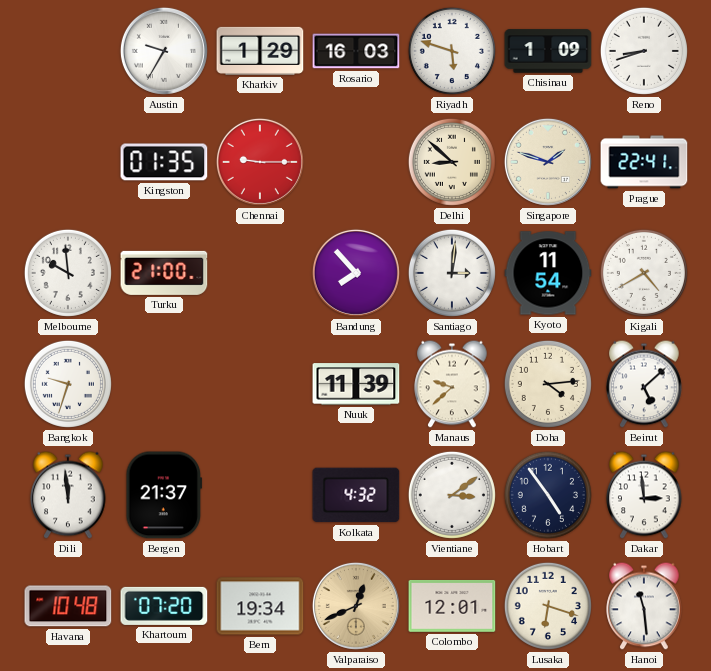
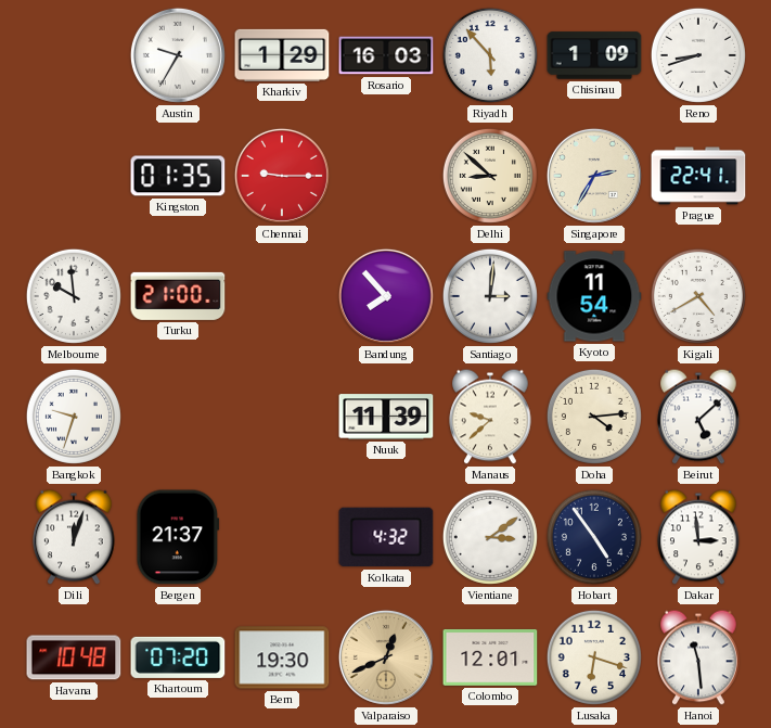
Riyadh: 5:48 -> 5:53 (490, 55)
Singapore: 1:48 -> 2:35 (594, 176)
Dili: 11:59 -> 12:03 (74, 537)
Bern: 19:34 -> 19:30 (282, 657)
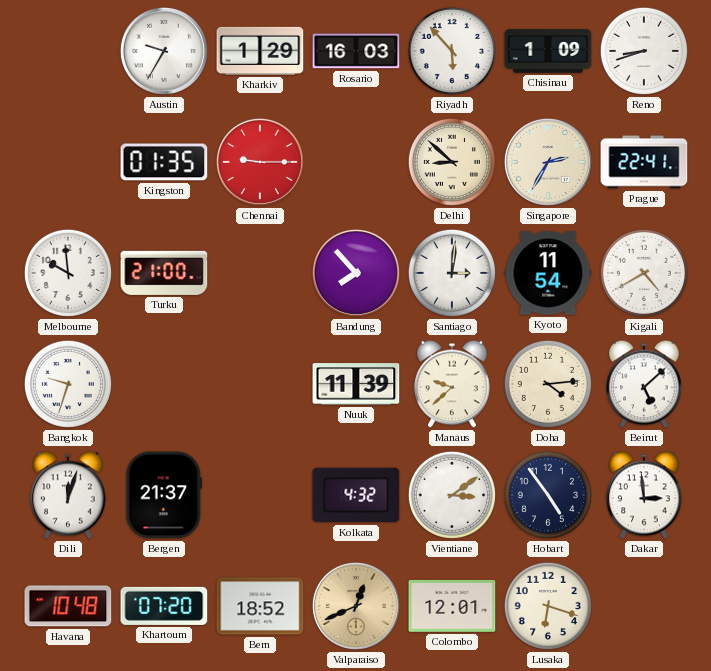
Bern: 19:30 -> 18:52 (260, 606)
Hanoi: 11:29 -> none (698, 657)
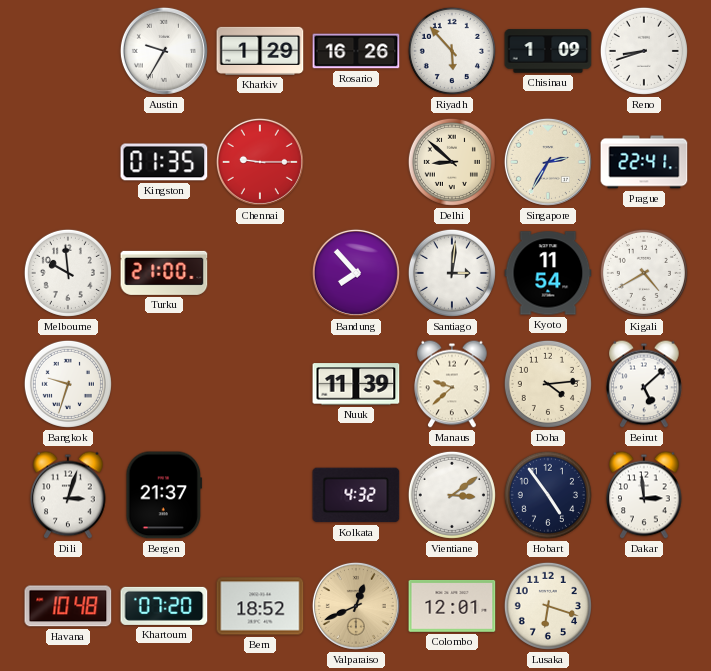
Rosario: 16:03 -> 16:26 (356, 51)
Dili: 12:03 -> 3:03 (68, 495)
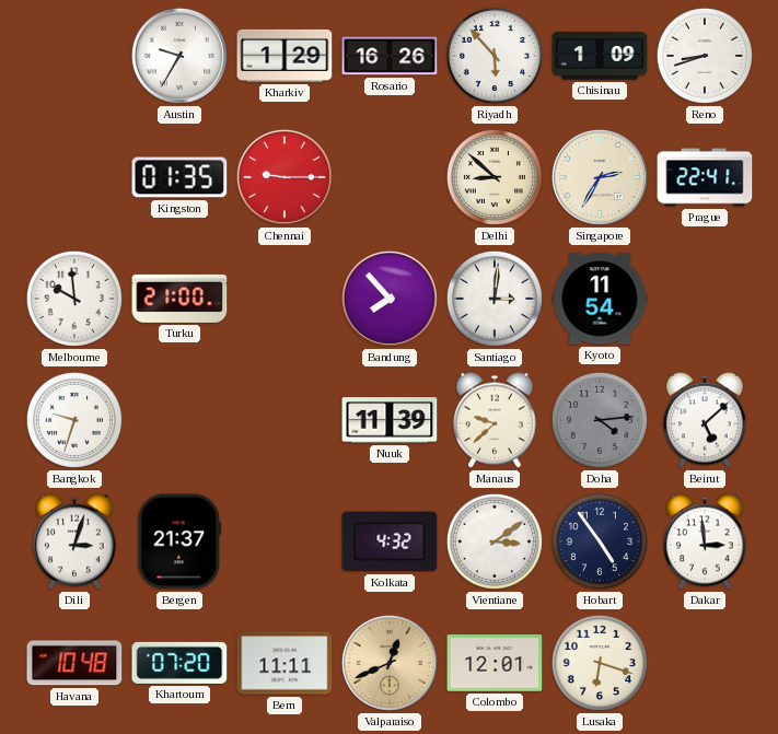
Kigali: 4:40 -> none (644, 273)
Doha dial: cream -> grey (600, 420)
Bern: 18:52 -> 11:11 (285, 663)
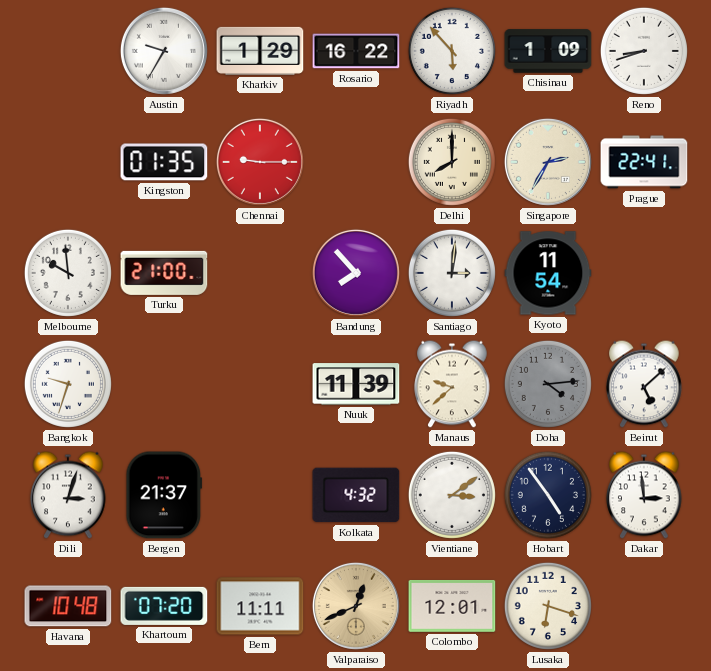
Rosario: 16:26 -> 16:22 (356, 51)
Delhi: 8:52 -> 8:00 (452, 162)
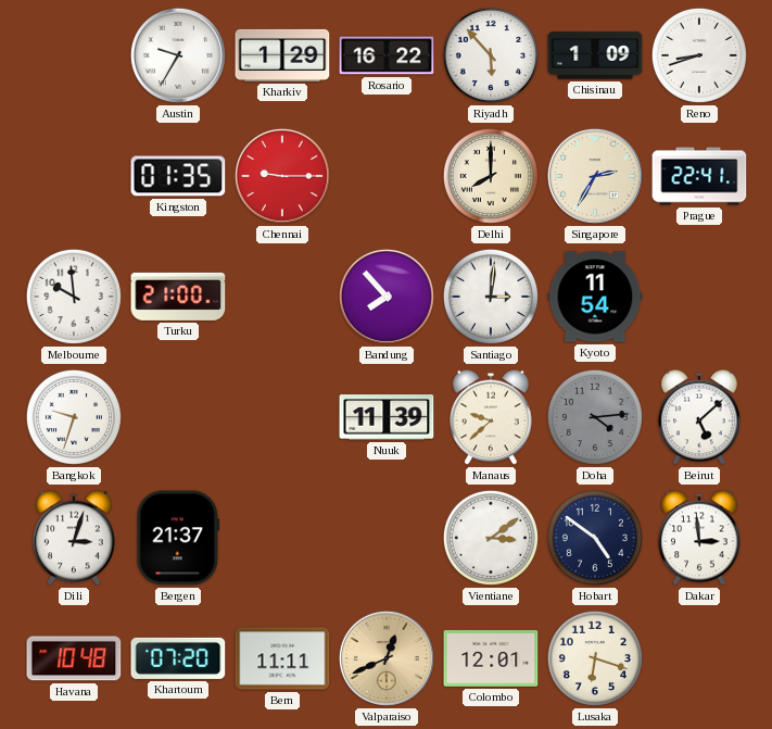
Kolkata: 4:32 -> none (356, 495)
Hobart: 4:54 -> 4:51 (595, 538)
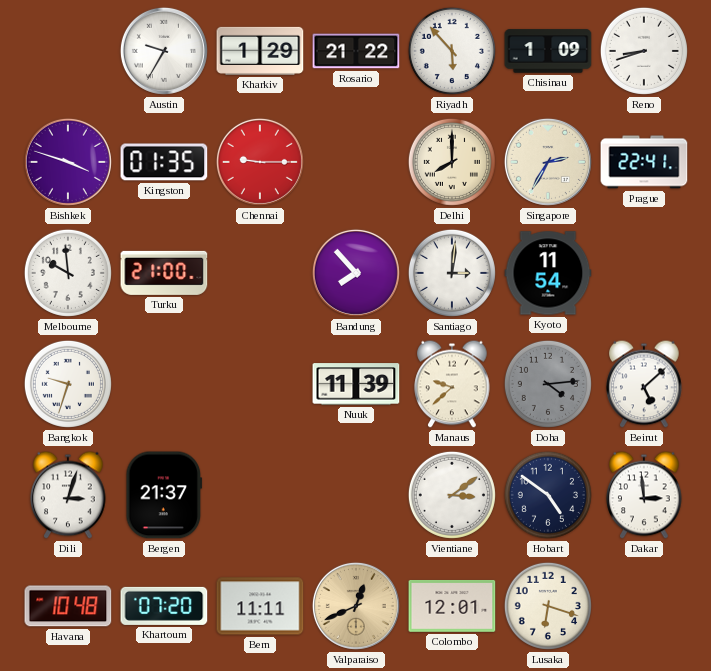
Rosario: 16:22 -> 21:22 (356, 51)
Bishkek: none -> 3:48 (68, 162)
